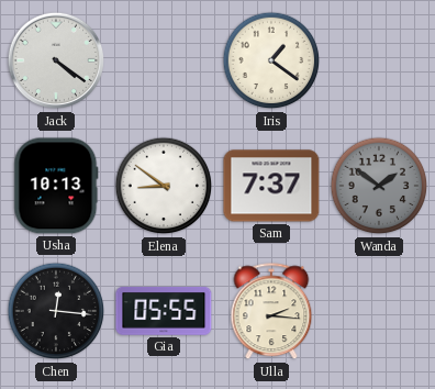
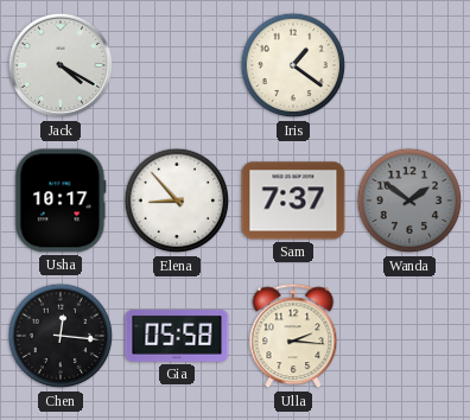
Jack: 4:21 -> 4:20 (61, 65)
Usha: 10:13 -> 10:17 (61, 201)
Elena: 8:51 -> 8:53 (177, 201)
Gia: 05:55 -> 05:58 (177, 336)
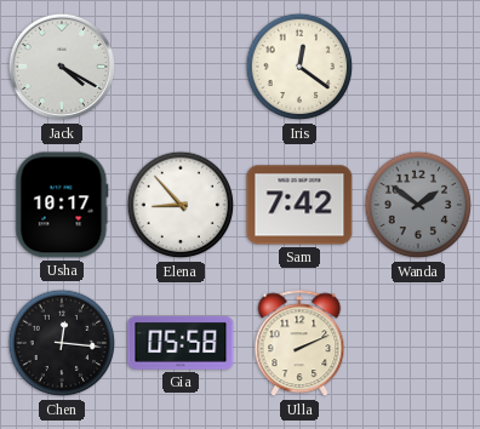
Iris: 1:21 -> 12:21 (299, 67)
Sam: 7:37 -> 7:42 (299, 205)
Ulla: 2:16 -> 2:11 (299, 344)
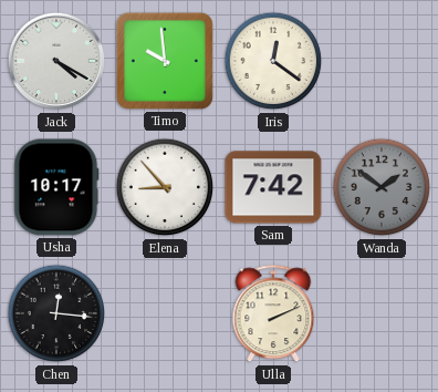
Timo: none -> 9:59 (165, 61)
Gia: 05:58 -> none (181, 343)
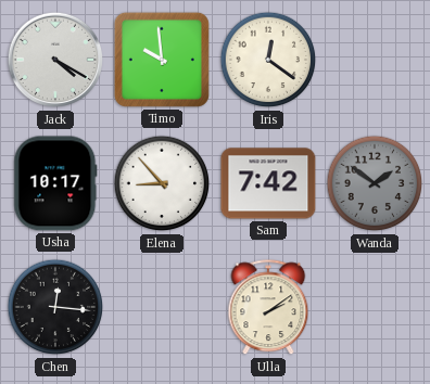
Ulla: 2:11 -> 2:09 (268, 308)
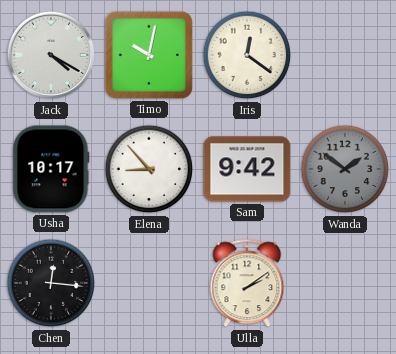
Timo: 9:59 -> 10:02 (149, 55)
Sam: 7:42 -> 9:42 (247, 169)
